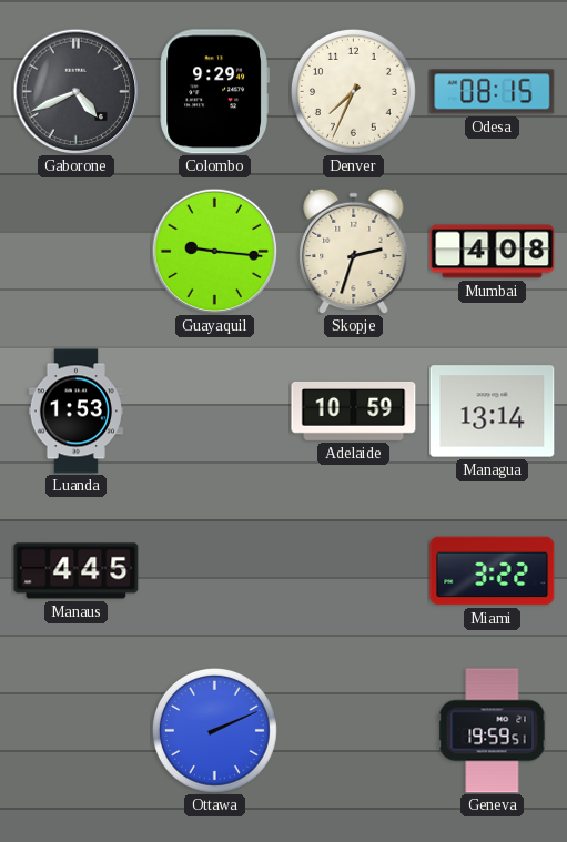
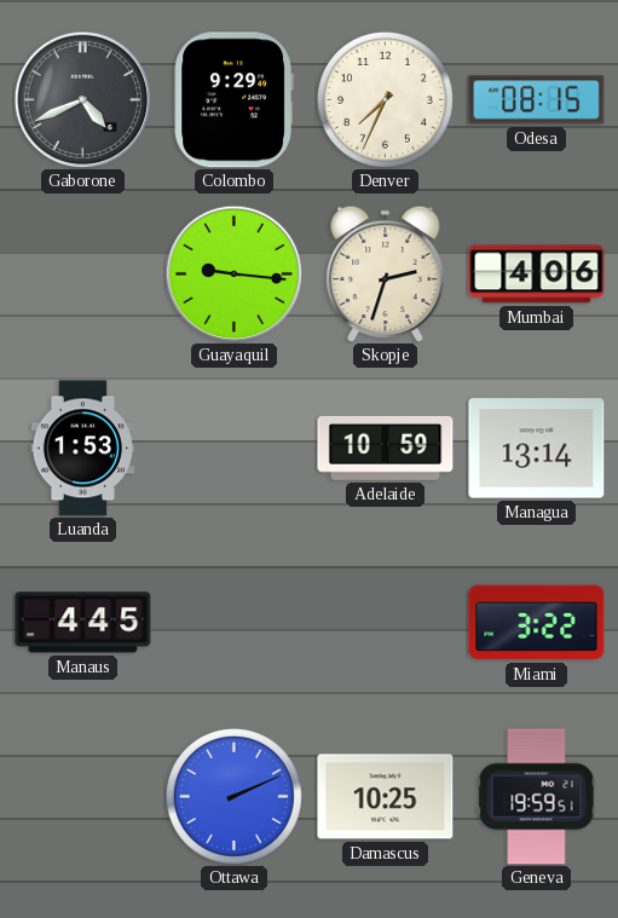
Mumbai: 4:08 -> 4:06 (537, 275)
Damascus: none -> 10:25 (386, 797)
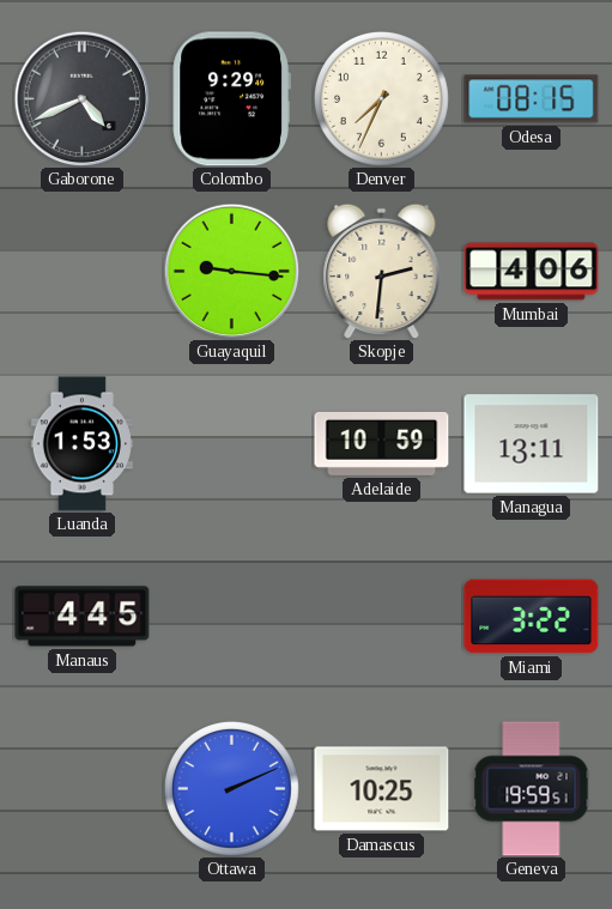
Skopje: 2:33 -> 2:31 (382, 271)
Managua: 13:14 -> 13:11 (532, 444)
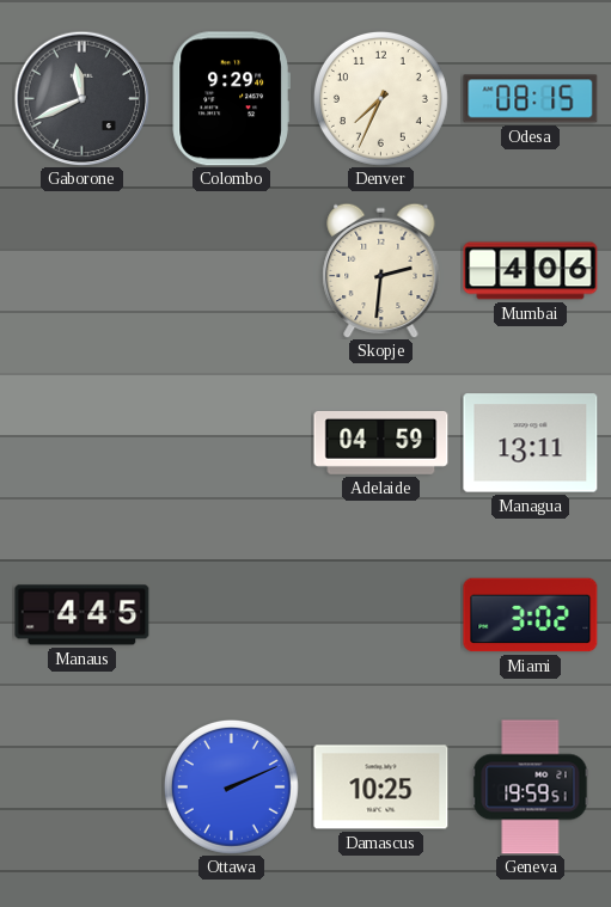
Gaborone: 4:41 -> 11:41 (81, 98)
Guayaquil: 9:16 -> none (231, 271)
Luanda: 1:53 -> none (81, 444)
Adelaide: 10:59 -> 04:59 (381, 442)
Miami: 3:22 -> 3:02 (531, 615)
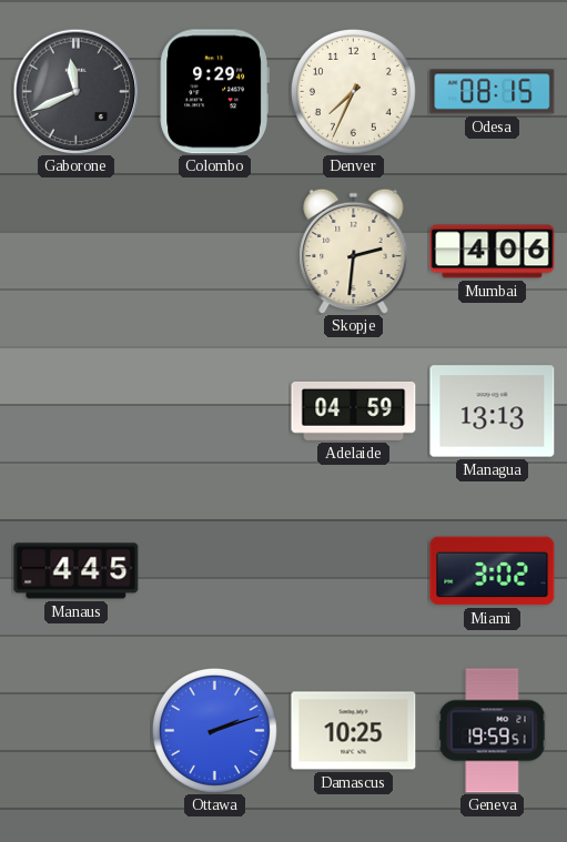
Managua: 13:11 -> 13:13 (493, 412)
Ottawa: 2:11 -> 2:12 (214, 730)
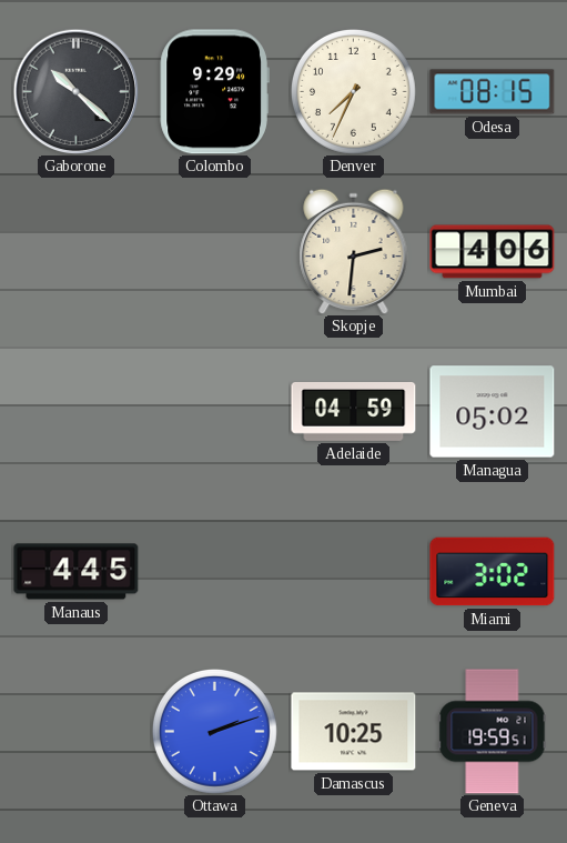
Gaborone: 11:41 -> 10:22 (75, 91)
Managua: 13:13 -> 05:02 (493, 412)
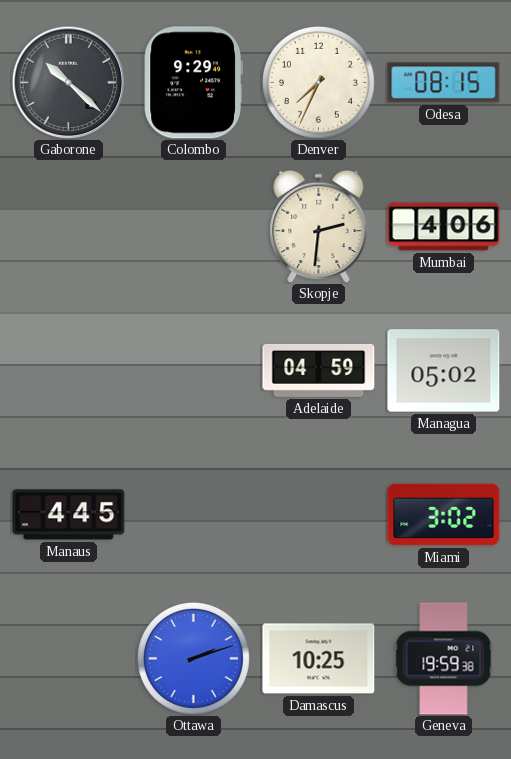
Geneva: 19:59:51 -> 19:59:38 (444, 659)
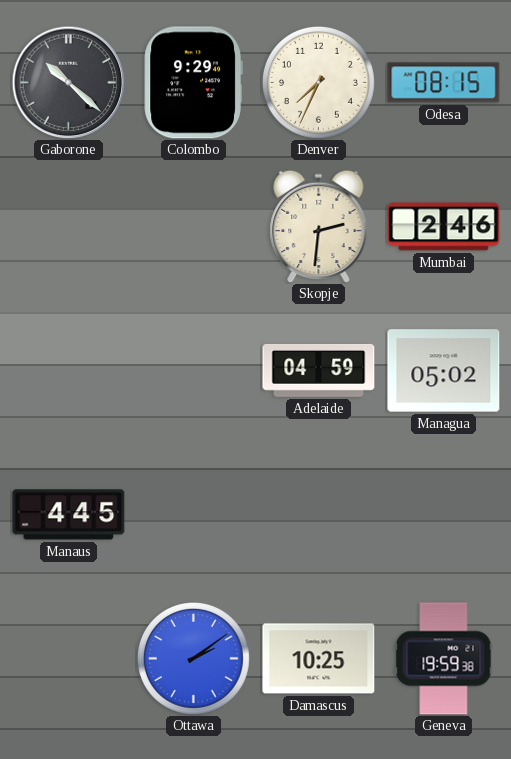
Mumbai: 4:06 -> 2:46 (444, 227)
Miami: 3:02 -> none (444, 515)
Ottawa: 2:12 -> 2:09 (193, 658)
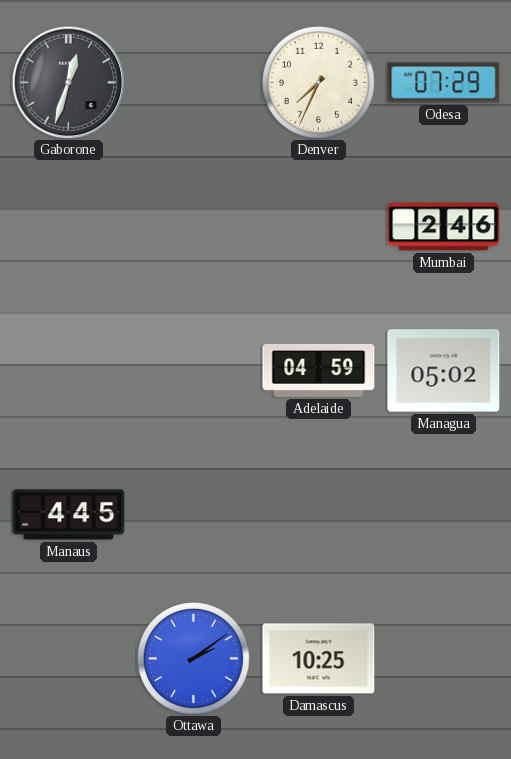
Gaborone: 10:22 -> 12:33 (68, 82)
Colombo: 9:29 -> none (193, 83)
Odesa: 08:15 -> 07:29 (444, 83)
Skopje: 2:31 -> none (319, 226)
Geneva: 19:59 -> none (444, 659)
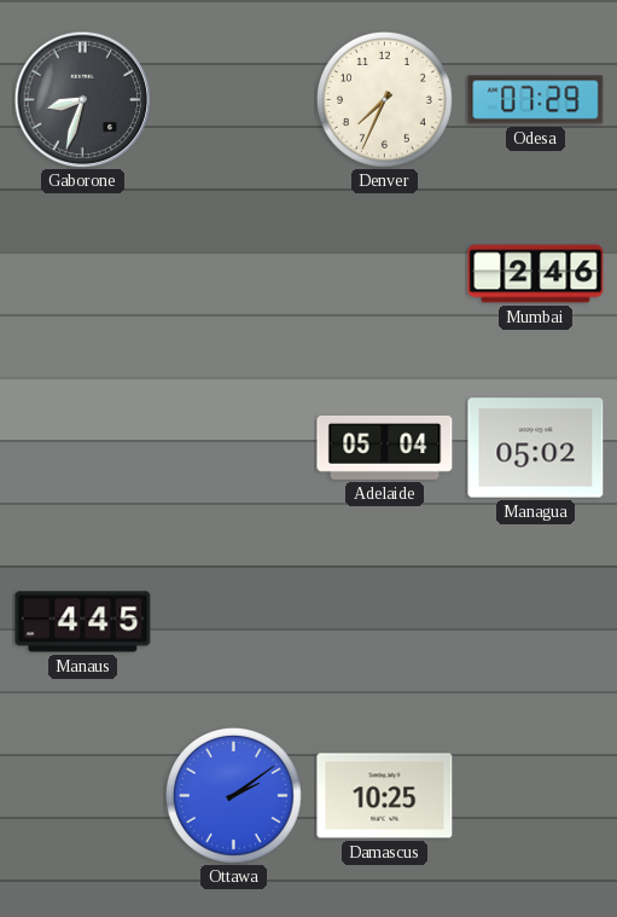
Gaborone: 12:33 -> 8:33 (82, 99)
Adelaide: 04:59 -> 05:04 (385, 447)
